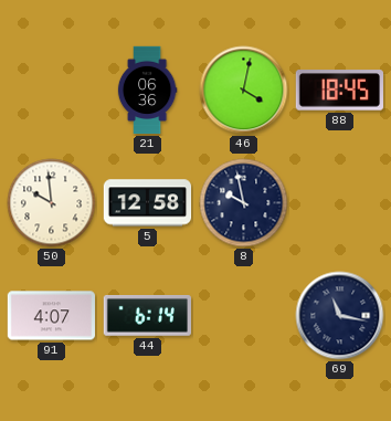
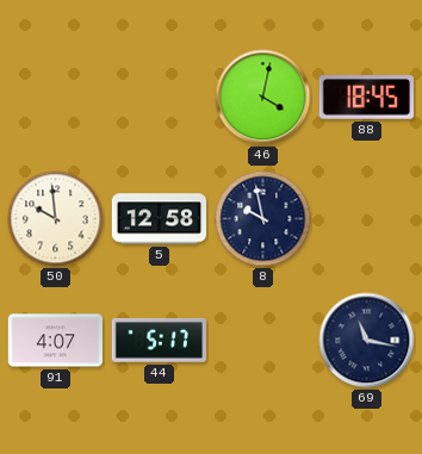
21: 06:36 -> none (147, 91)
44: 6:14 -> 5:17 (159, 341)
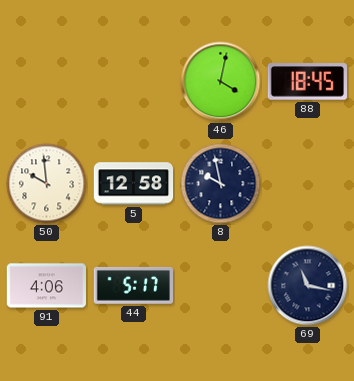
91: 4:07 -> 4:06 (47, 286)
